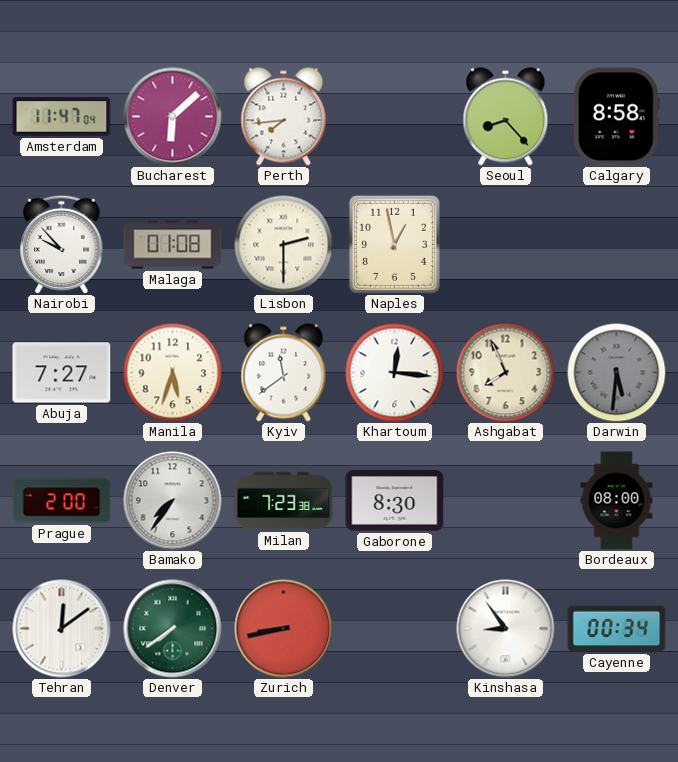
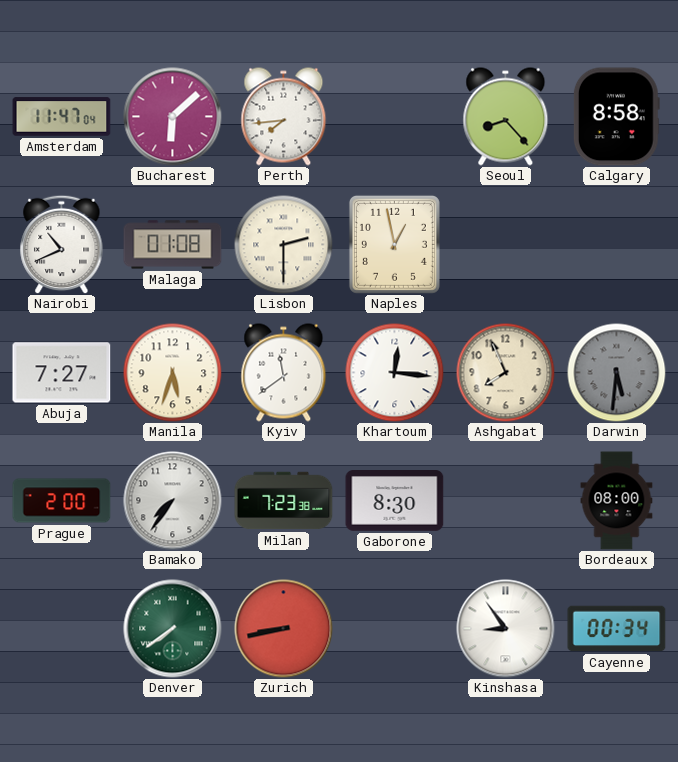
Nairobi: 9:53 -> 10:41 (62, 244)
Tehran: 12:09 -> none (62, 629)
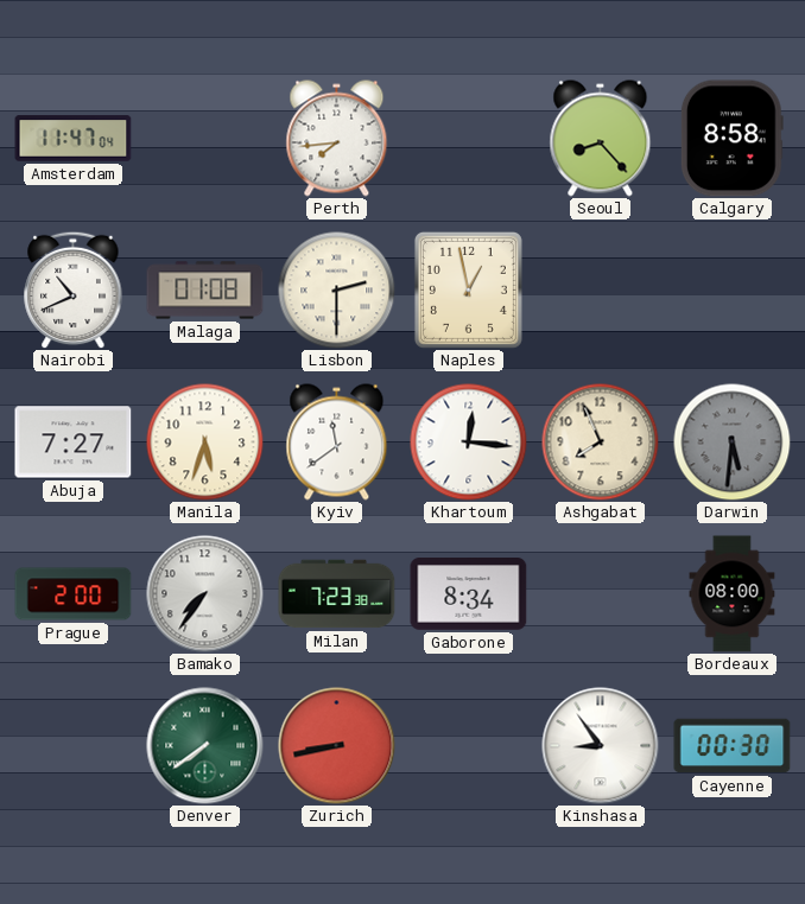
Bucharest: 6:08 -> none (173, 117)
Gaborone: 8:30 -> 8:34 (469, 594)
Cayenne: 00:34 -> 00:30 (733, 746)
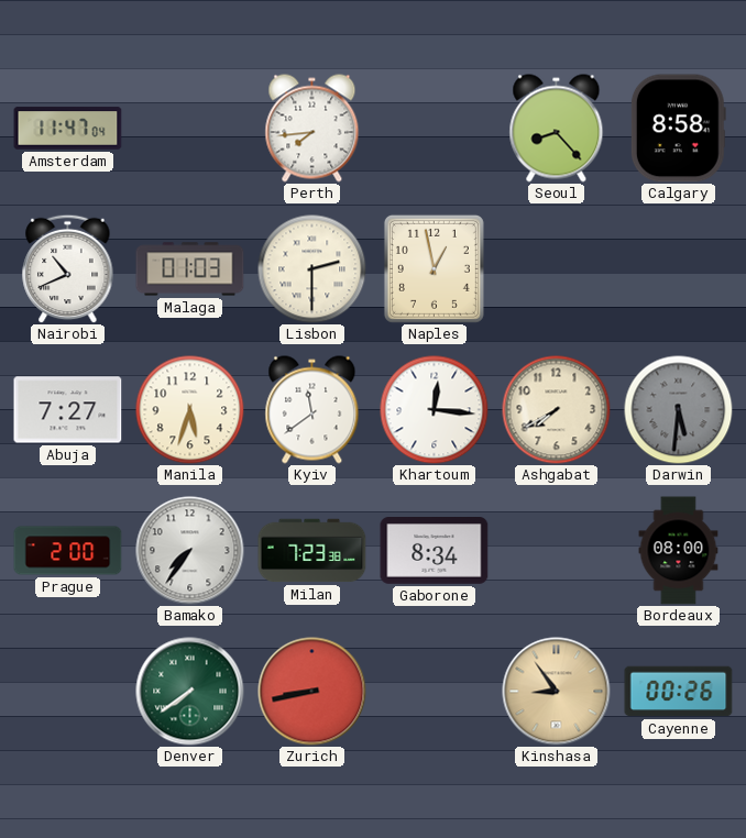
Malaga: 01:08 -> 01:03 (190, 269)
Ashgabat: 7:56 -> 7:40 (557, 410)
Kinshasa dial: white -> champagne (557, 692)
Cayenne: 00:30 -> 00:26 (679, 692)
